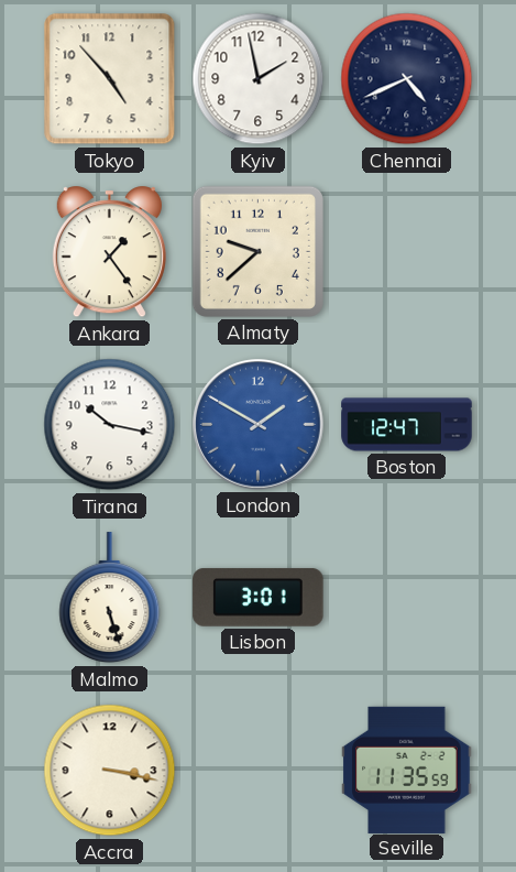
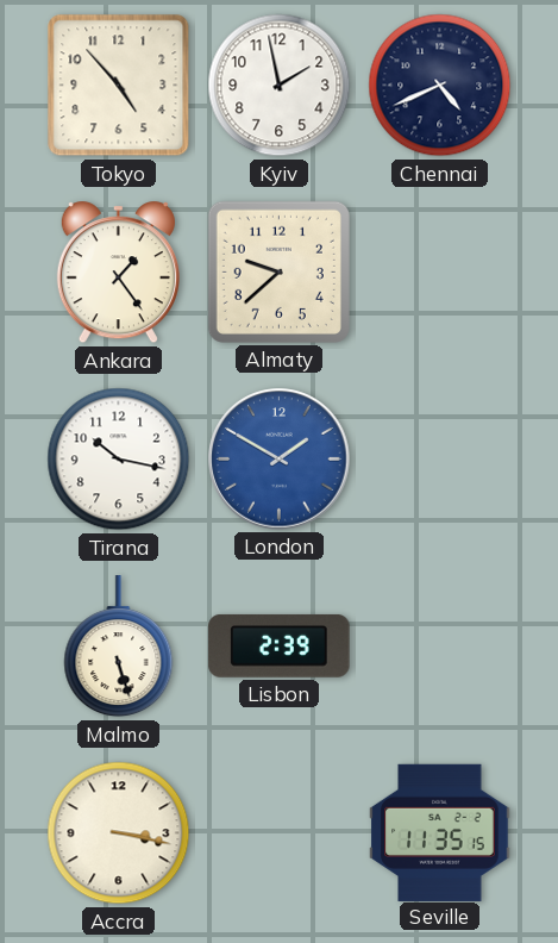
Boston: 12:47 -> none (407, 425)
Lisbon: 3:01 -> 2:39 (280, 647)
Seville: 11:35:59 -> 11:35:15 (440, 832)
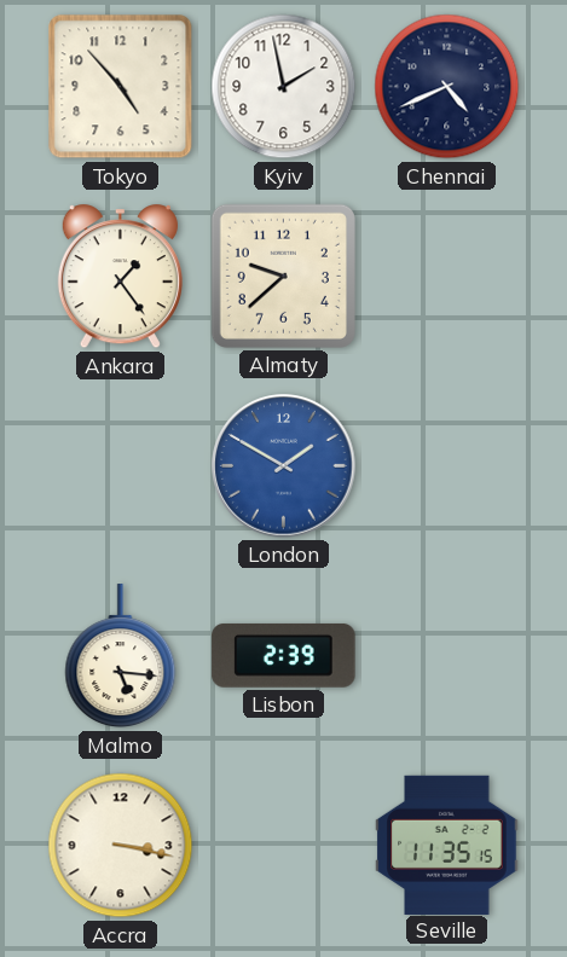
Tirana: 10:17 -> none (119, 460)
Malmo: 5:27 -> 5:16 (121, 656)
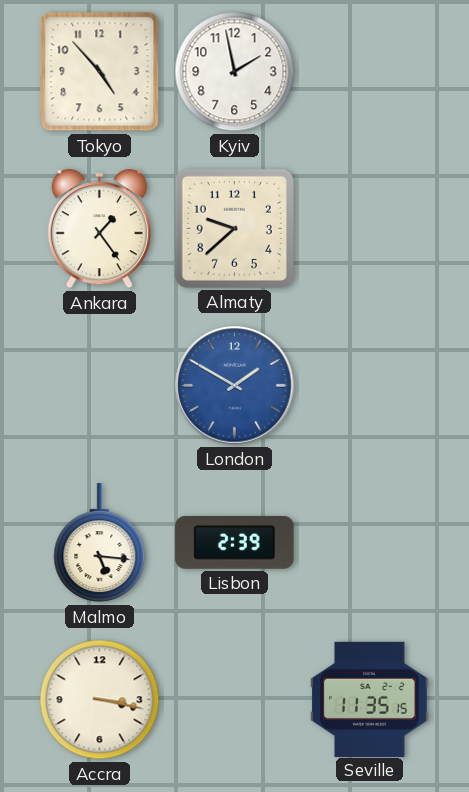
Chennai: 4:41 -> none (447, 87)
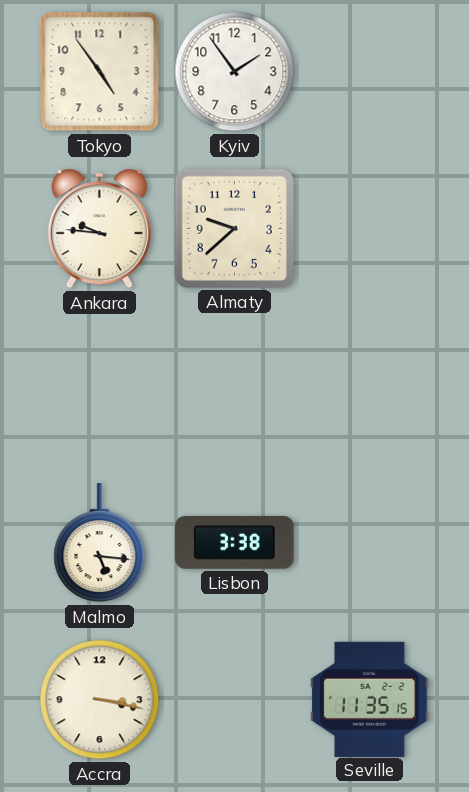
Tokyo: 4:53 -> 4:54 (100, 72)
Kyiv: 1:58 -> 1:54 (235, 72)
Ankara: 1:24 -> 9:46 (99, 229)
London: 1:50 -> none (235, 386)
Lisbon: 2:39 -> 3:38 (235, 543)
